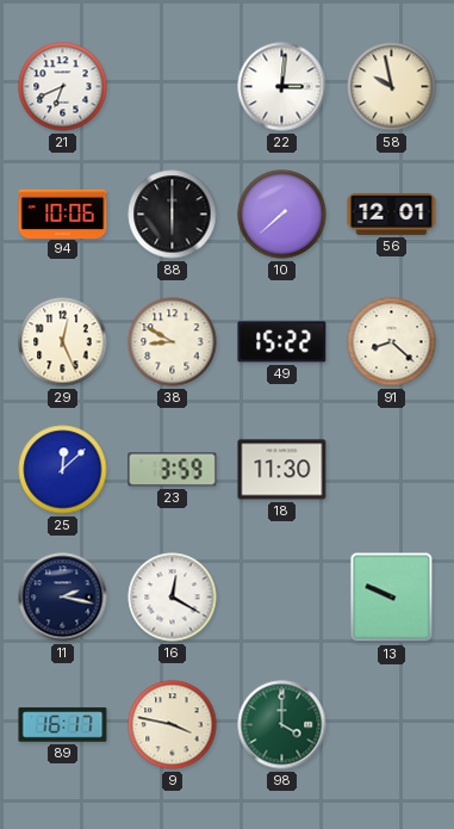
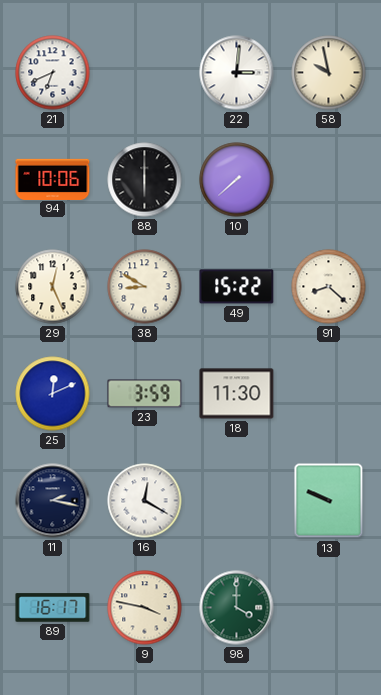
56: 12:01 -> none (392, 214)
25: 12:08 -> 12:11 (53, 394)
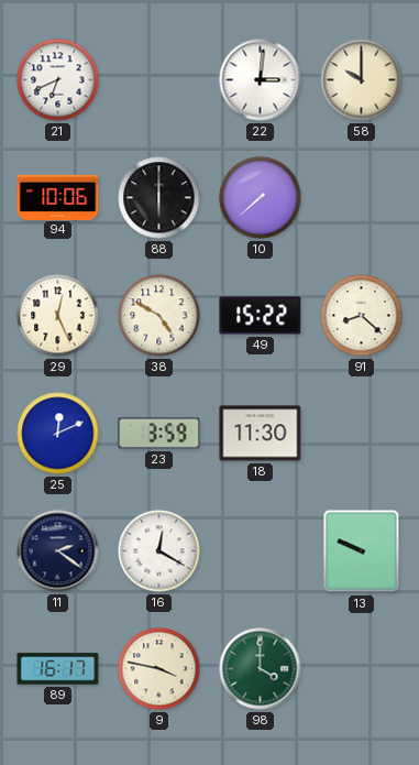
58: 9:58 -> 10:00 (362, 80)
38: 8:50 -> 4:50 (159, 316)
11: 2:17 -> 2:21 (58, 551)
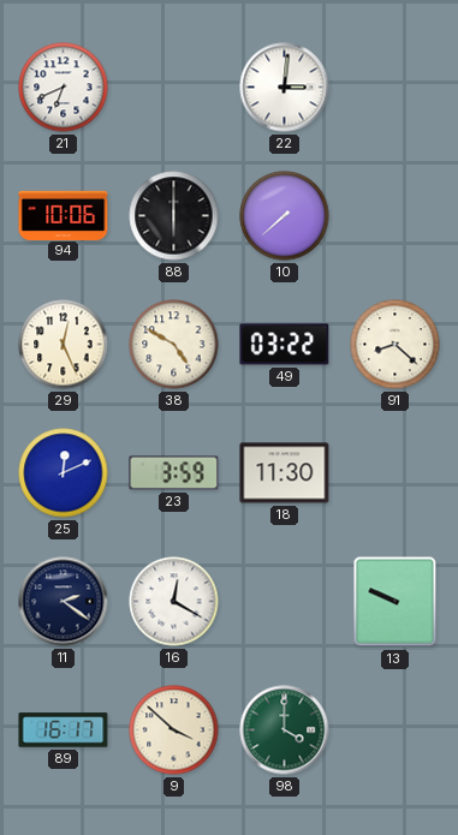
58: 10:00 -> none (362, 80)
49: 15:22 -> 03:22 (285, 345)
9: 3:47 -> 3:52 (174, 730)
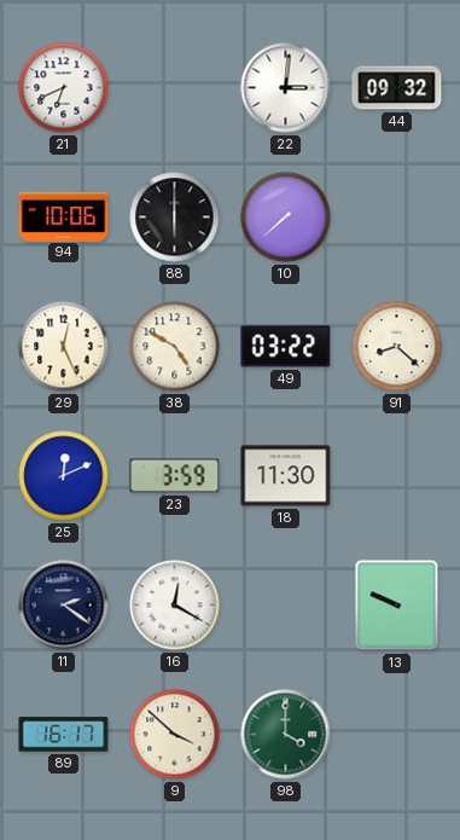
44: none -> 09:32 (397, 88)
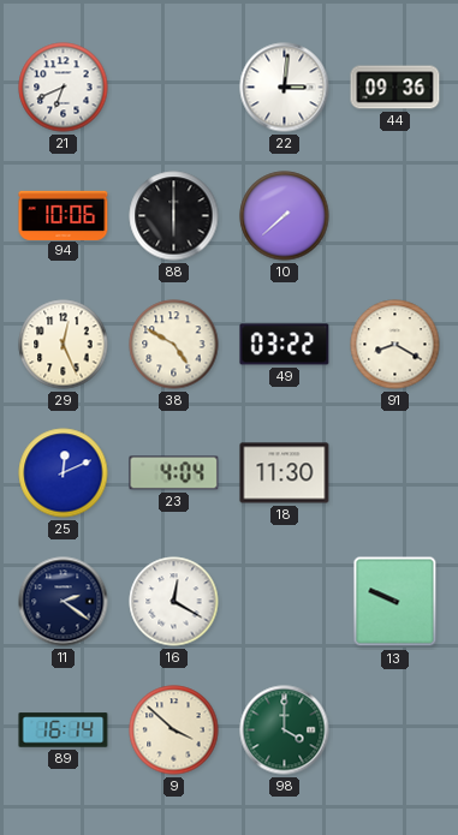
44: 09:32 -> 09:36 (395, 88)
91: 8:22 -> 8:20 (395, 345)
23: 3:59 -> 4:04 (174, 473)
89: 16:17 -> 16:14 (64, 730)
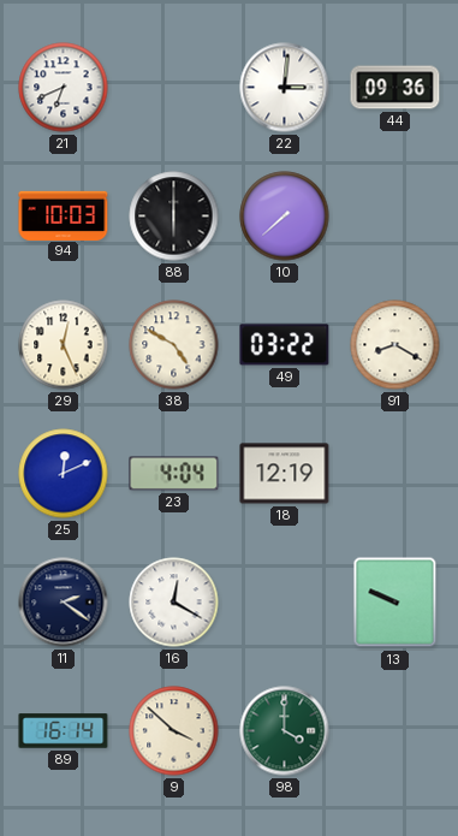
94: 10:06 -> 10:03 (64, 215)
18: 11:30 -> 12:19 (285, 474)
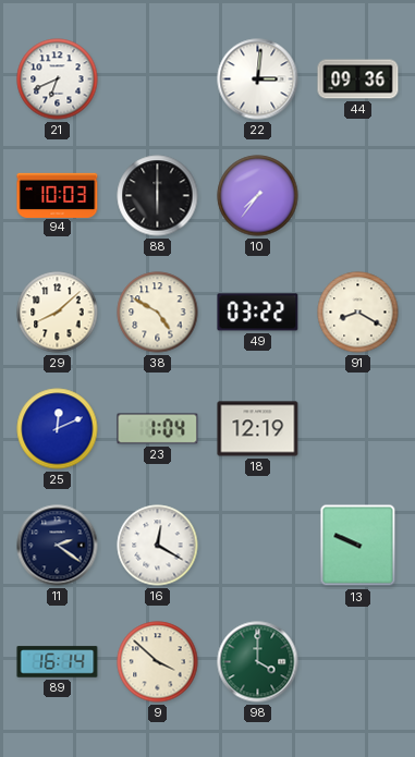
10: 7:38 -> 7:36 (258, 196)
29: 12:26 -> 8:08 (58, 313)
23: 4:04 -> 1:04 (158, 429)
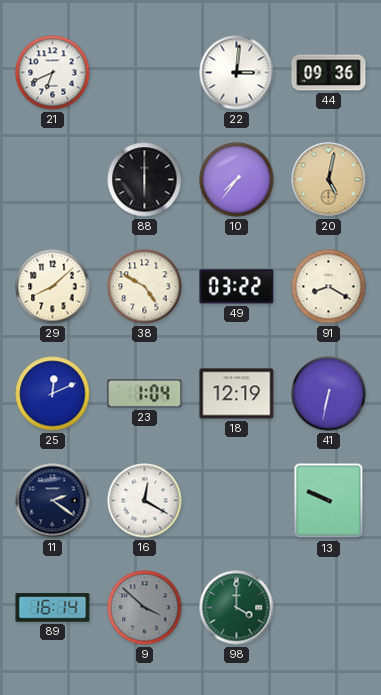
94: 10:03 -> none (58, 195)
20: none -> 5:02 (329, 180)
41: none -> 6:32 (329, 394)
9 dial: cream -> grey (145, 608)
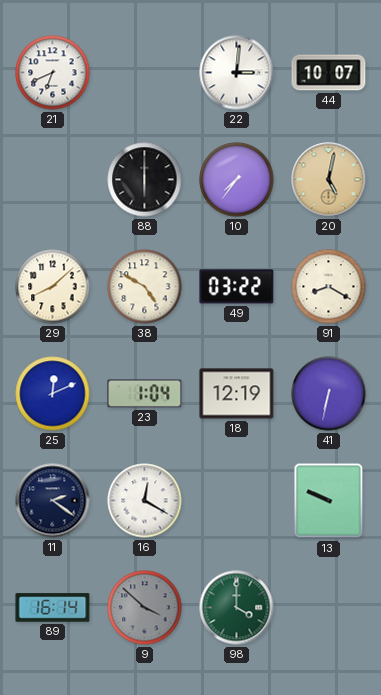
44: 09:36 -> 10:07 (329, 73)
